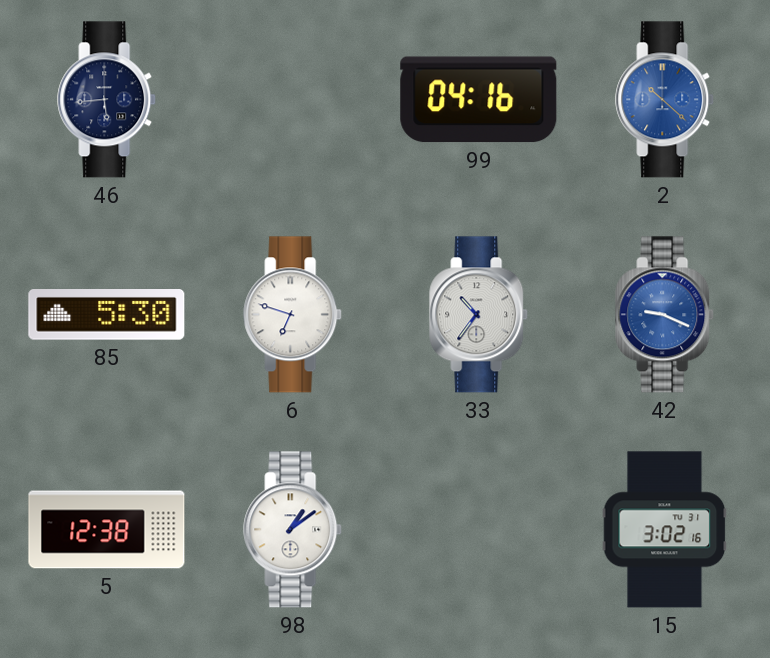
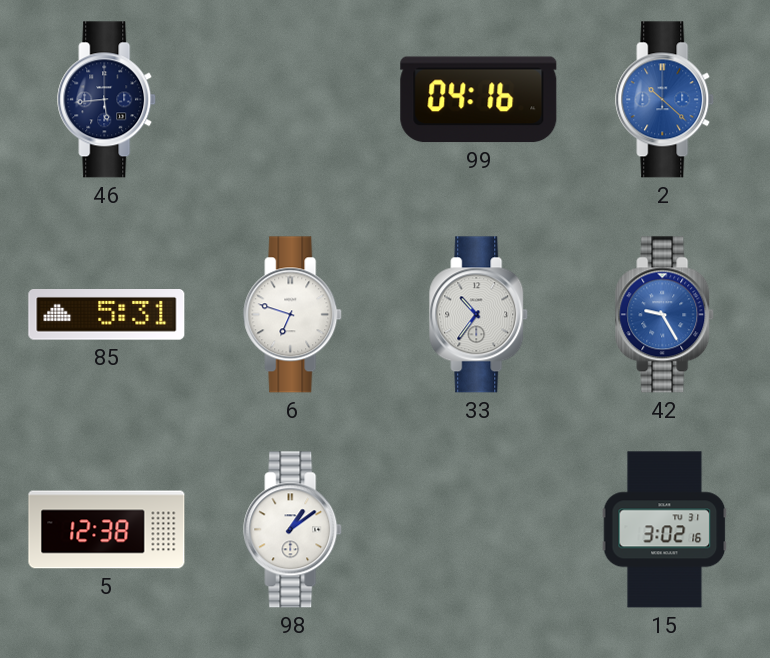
85: 5:30 -> 5:31 (107, 315)
42: 9:19 -> 9:25 (665, 315)
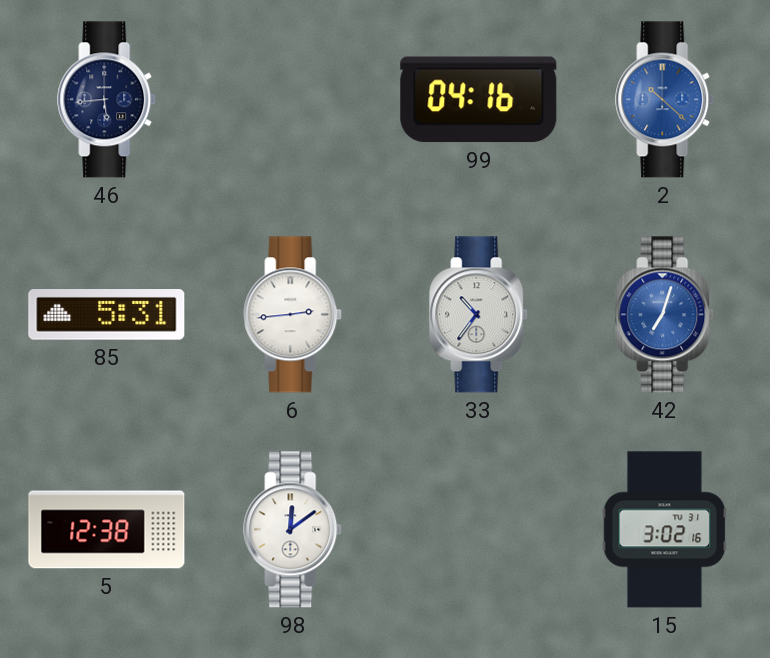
6: 6:48 -> 2:44 (293, 315)
42: 9:25 -> 7:03 (665, 315)
98: 1:09 -> 12:09 (293, 530)
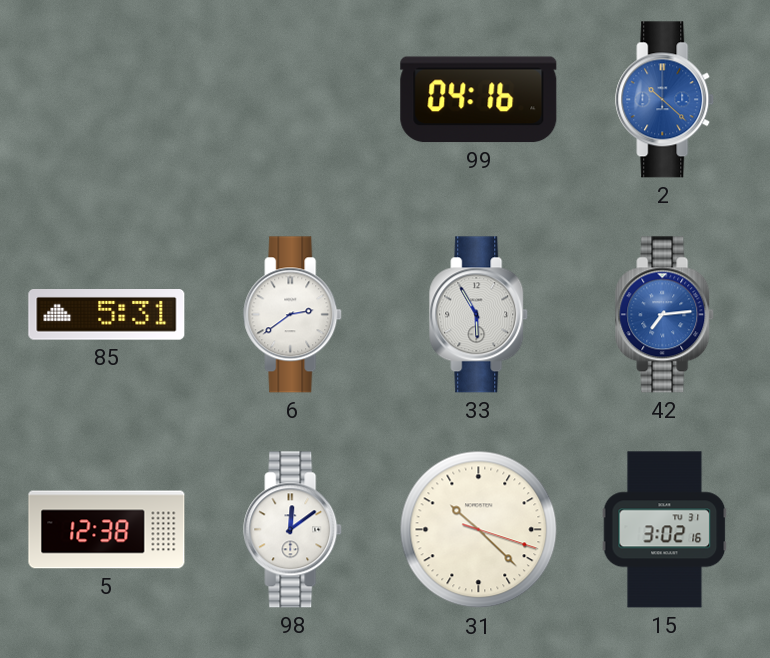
46: 5:44 -> none (107, 100)
6: 2:44 -> 2:39 (293, 315)
33: 10:36 -> 5:55 (479, 315)
42: 7:03 -> 7:14 (665, 315)
31: none -> 10:22 (479, 530)
